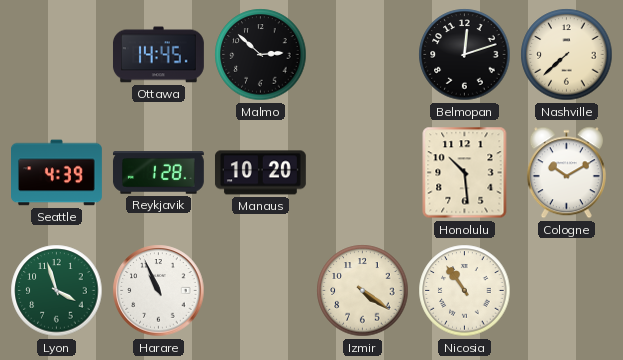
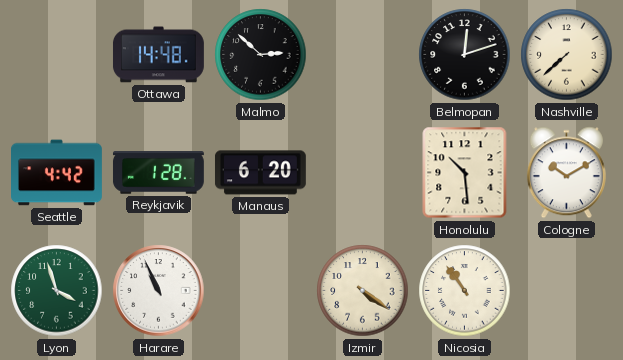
Ottawa: 14:45 -> 14:48 (158, 55)
Seattle: 4:39 -> 4:42 (57, 173)
Manaus: 10:20 -> 6:20 (260, 173)
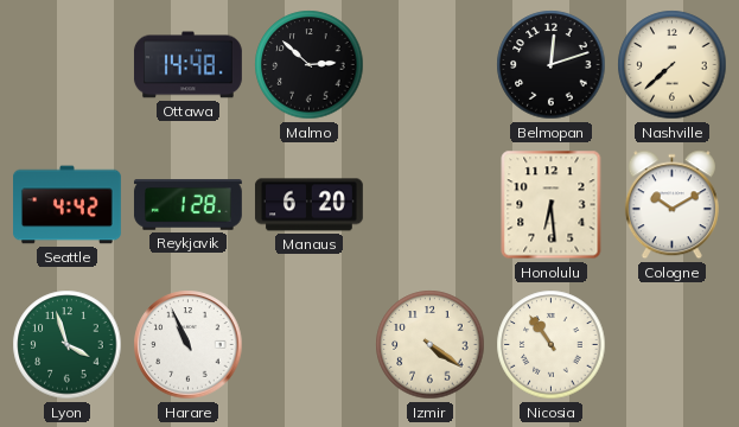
Honolulu: 10:29 -> 6:29 (552, 205)
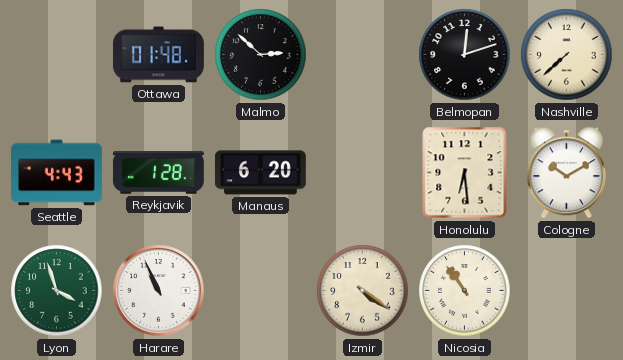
Ottawa: 14:48 -> 01:48 (158, 55)
Seattle: 4:42 -> 4:43 (57, 173)
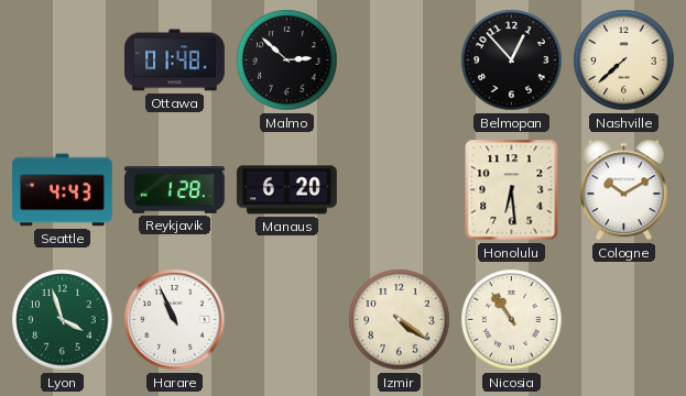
Belmopan: 12:12 -> 12:53 (512, 61)
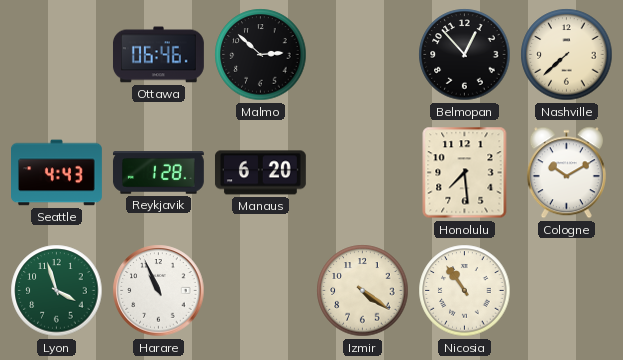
Ottawa: 01:48 -> 06:46 (158, 55)
Honolulu: 6:29 -> 7:29 (465, 173)
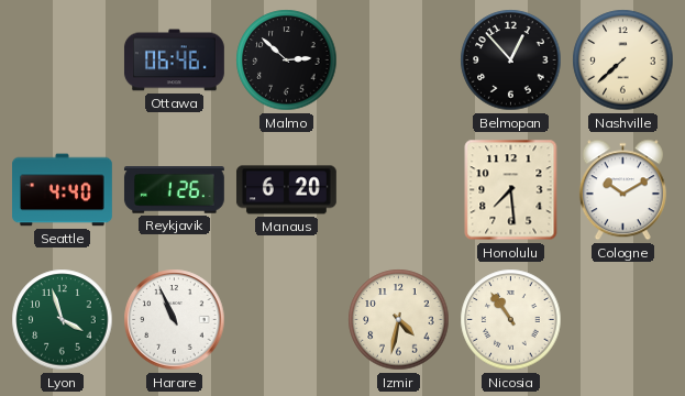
Seattle: 4:43 -> 4:40 (63, 190)
Reykjavik: 1:28 -> 1:26 (174, 190)
Izmir: 4:21 -> 4:32 (399, 320)
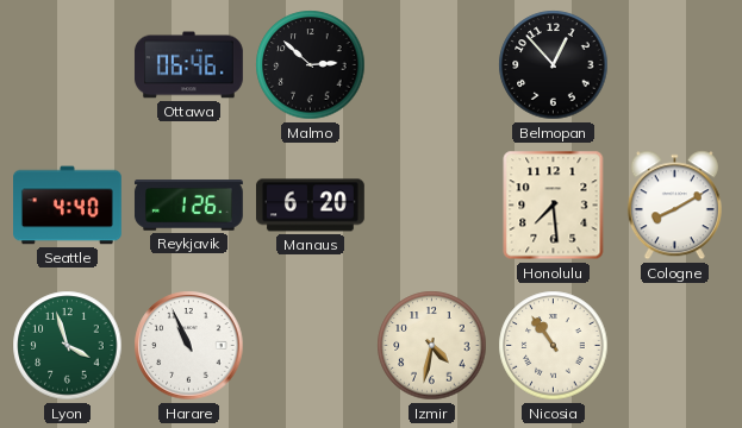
Nashville: 7:38 -> none (623, 61)
Cologne: 10:10 -> 8:10 (674, 206)
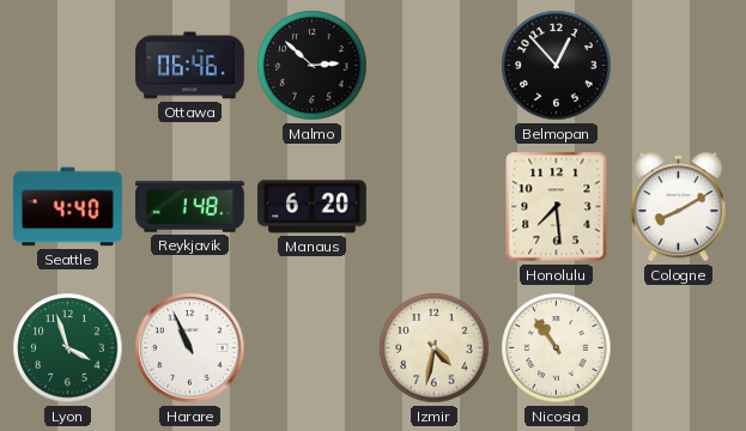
Reykjavik: 1:26 -> 1:48 (189, 207)
